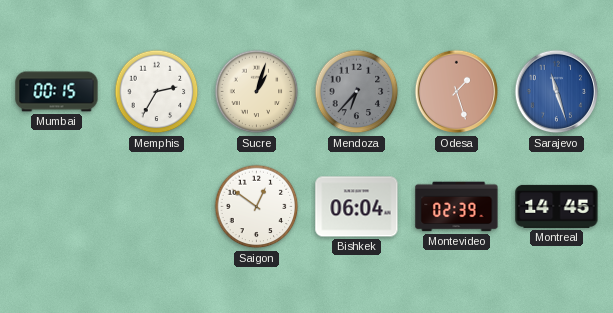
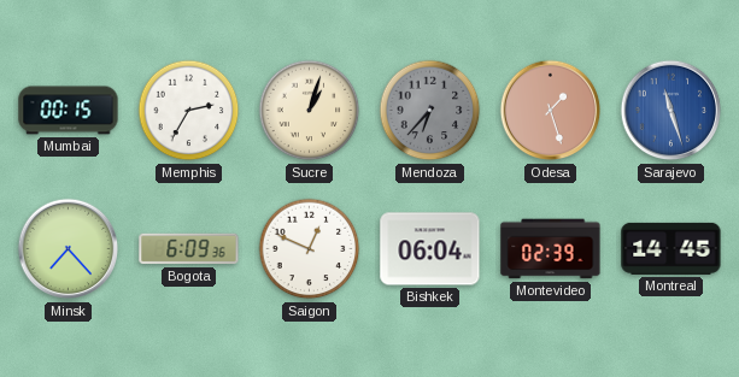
Minsk: none -> 7:23 (69, 249)
Bogota: none -> 6:09 (189, 249)
Saigon: 12:51 -> 12:49 (310, 249)
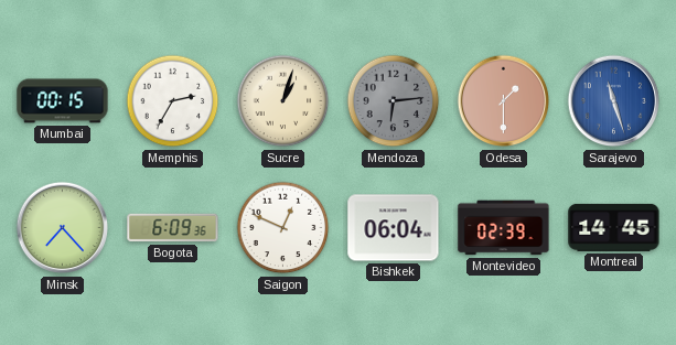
Mendoza: 6:37 -> 6:14 (394, 101)
Odesa: 1:27 -> 1:30 (504, 101)
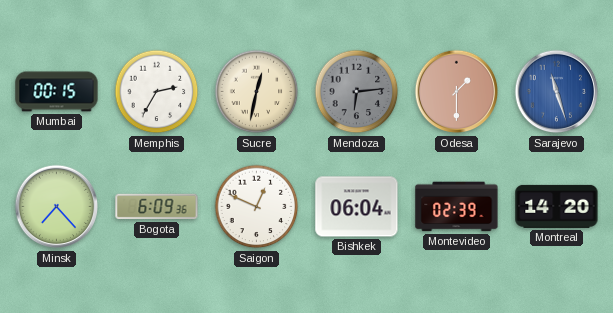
Sucre: 1:03 -> 12:32 (257, 92)
Montreal: 14:45 -> 14:20 (557, 206)
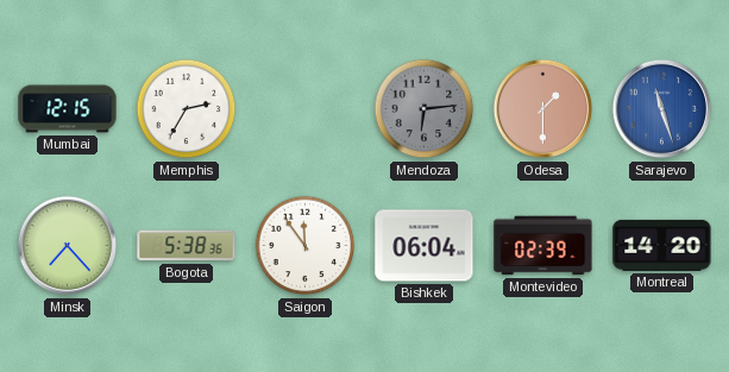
Mumbai: 00:15 -> 12:15 (68, 109)
Sucre: 12:32 -> none (257, 92)
Bogota: 6:09 -> 5:38 (187, 246)
Saigon: 12:49 -> 11:54 (306, 246)
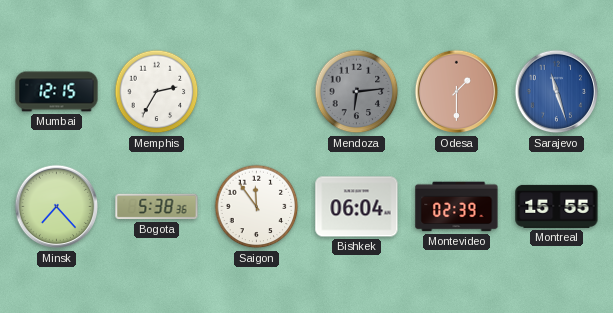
Montreal: 14:20 -> 15:55 (557, 206)
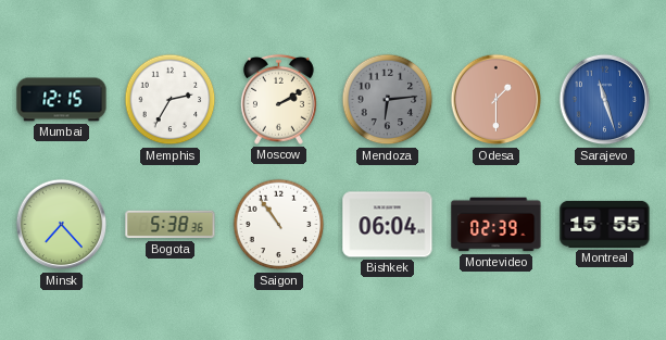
Moscow: none -> 2:10 (278, 99)
Saigon: 11:54 -> 10:54 (279, 225)
